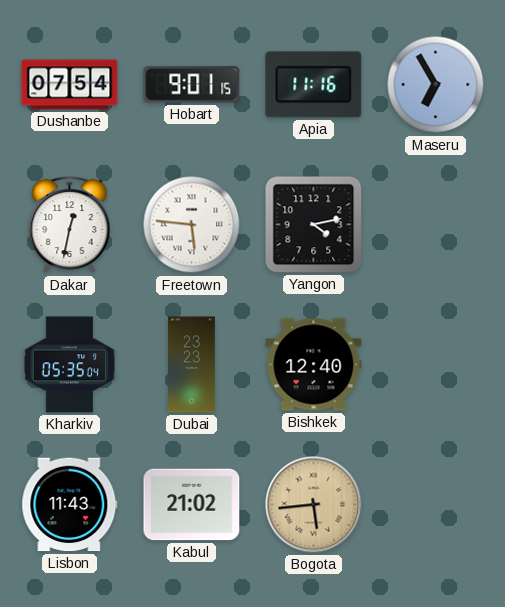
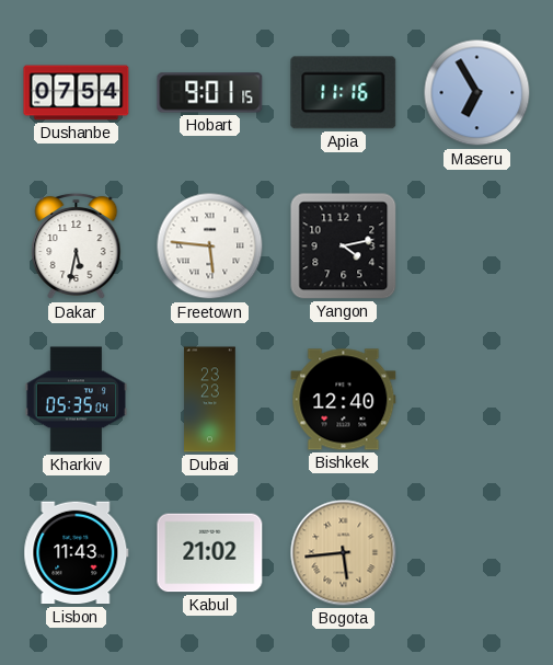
Dakar: 12:32 -> 5:32 (77, 246)
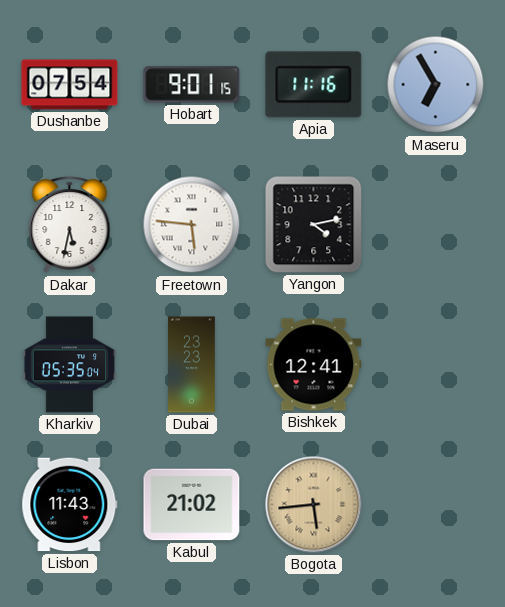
Bishkek: 12:40 -> 12:41 (314, 365)
